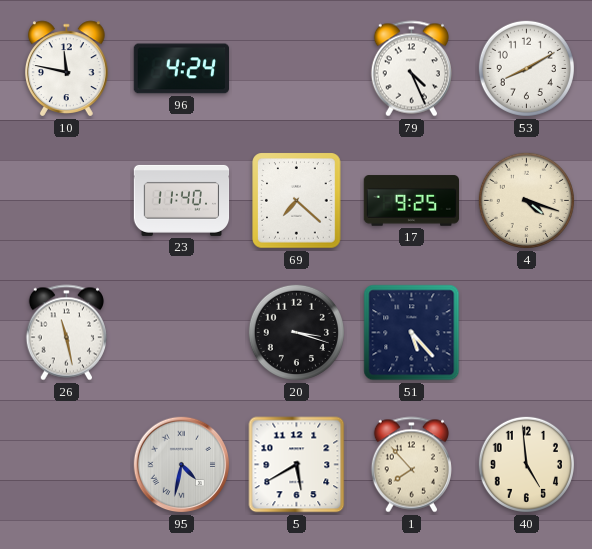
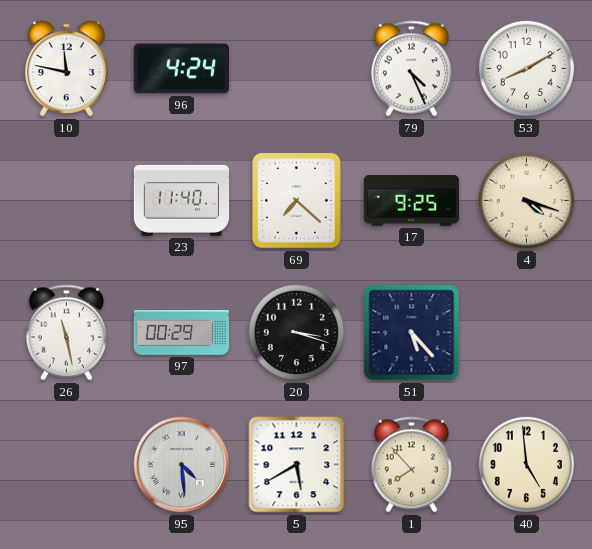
97: none -> 00:29 (182, 332)
95: 4:32 -> 4:29 (182, 465)
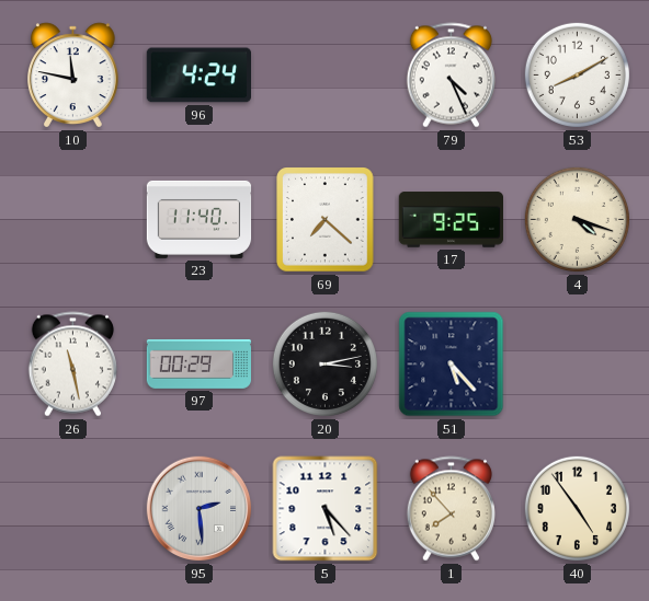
20: 3:18 -> 3:13 (324, 363)
95: 4:29 -> 2:29 (200, 509)
5: 5:40 -> 5:23 (326, 509)
40: 4:59 -> 4:54 (577, 508)
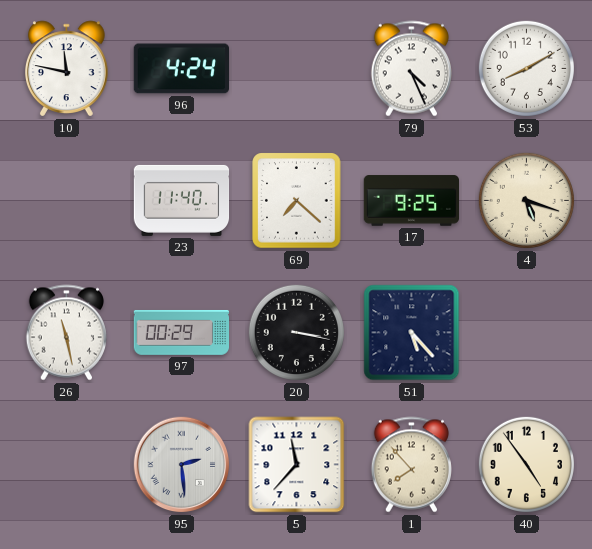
4: 4:18 -> 5:18 (526, 200)
20: 3:13 -> 3:17 (296, 332)
5: 5:23 -> 11:37 (297, 465)
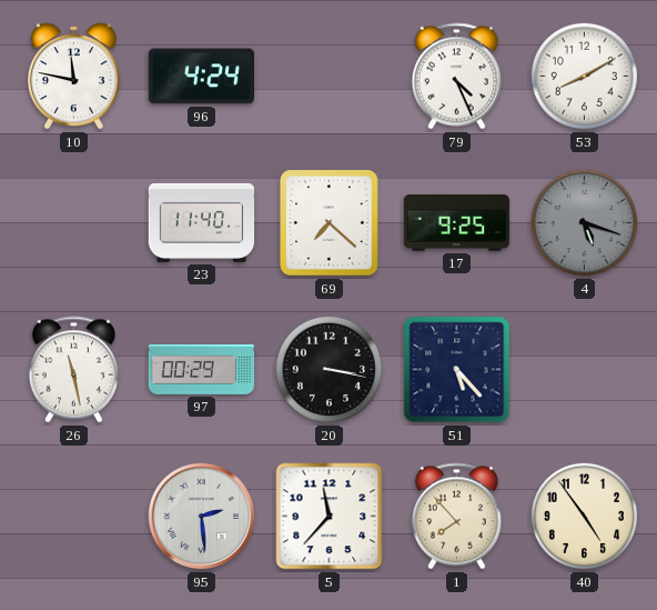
4 dial: cream -> grey (584, 222)
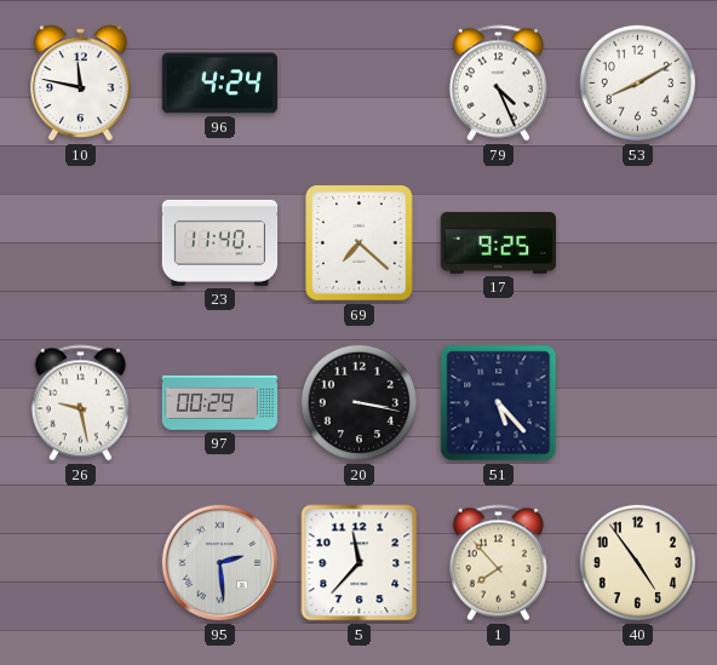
4: 5:18 -> none (584, 222)
26: 11:28 -> 9:28 (80, 403)
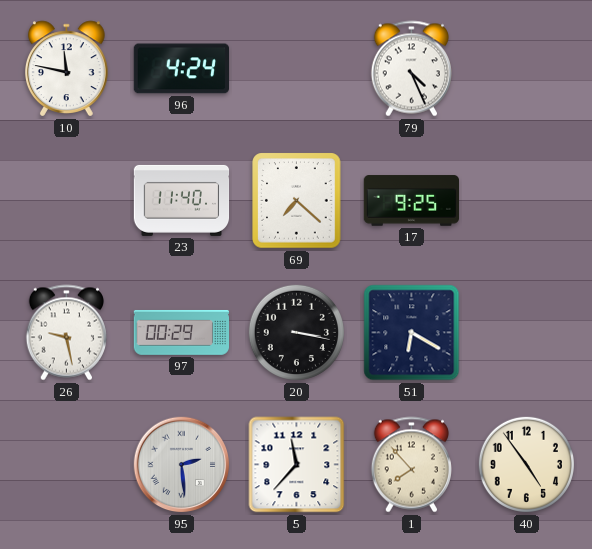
53: 8:10 -> none (637, 82)
51: 5:23 -> 6:20 (412, 333)
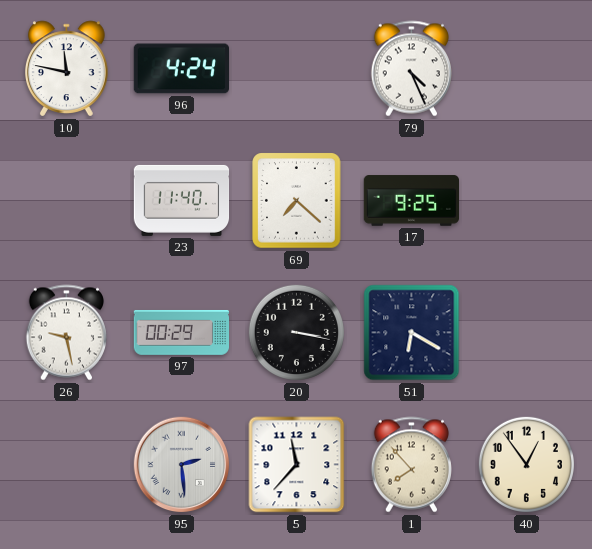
40: 4:54 -> 12:54 (526, 464)
